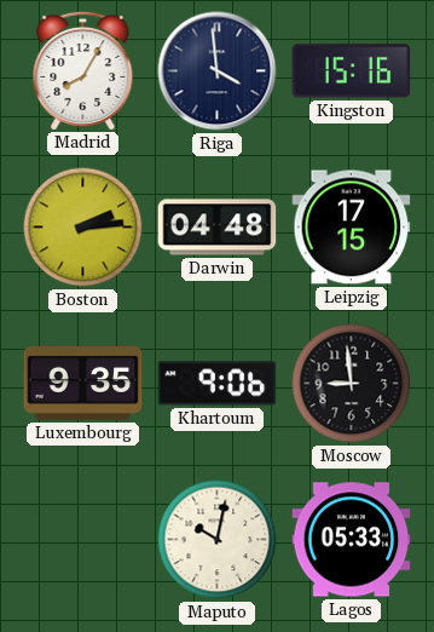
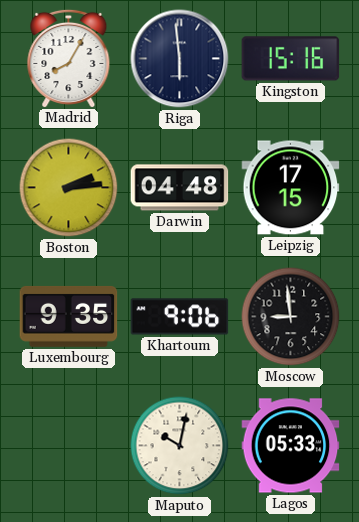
Riga: 3:59 -> 5:59 (180, 59)
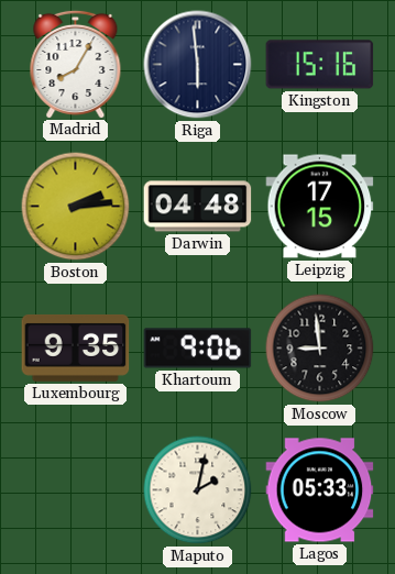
Maputo: 10:02 -> 2:02 (198, 490)
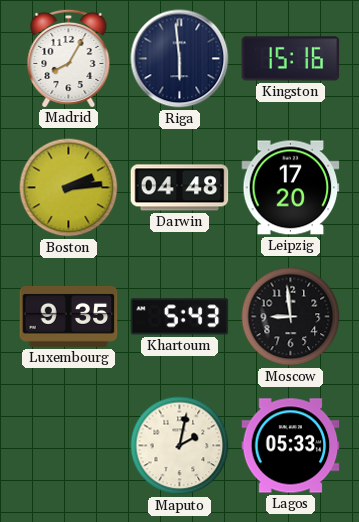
Leipzig: 17:15 -> 17:20 (291, 188)
Khartoum: 9:06 -> 5:43 (180, 317)
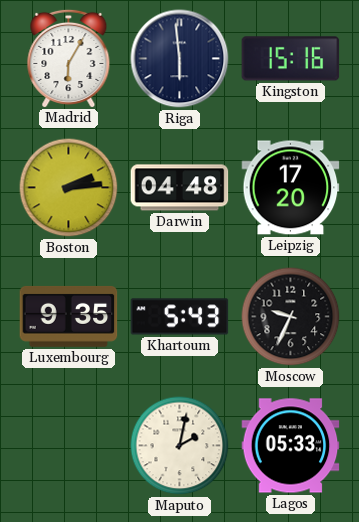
Madrid: 8:05 -> 6:05 (69, 58)
Moscow: 8:59 -> 9:34 (291, 317)
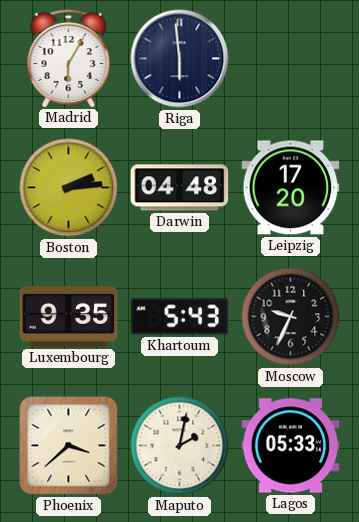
Kingston: 15:16 -> none (291, 59)
Phoenix: none -> 3:38 (69, 446)
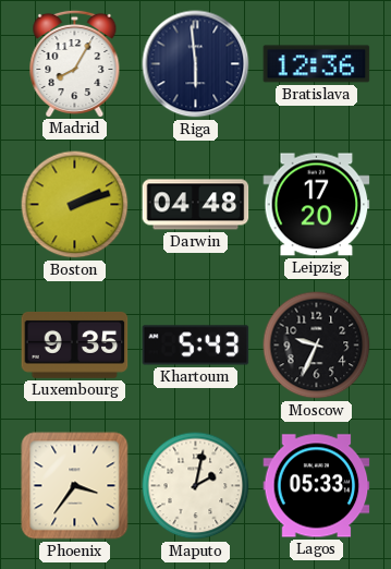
Madrid: 6:05 -> 8:05 (75, 63)
Bratislava: none -> 12:36 (317, 64)
Boston: 2:14 -> 2:12 (75, 205)
Phoenix: 3:38 -> 3:36 (75, 486)
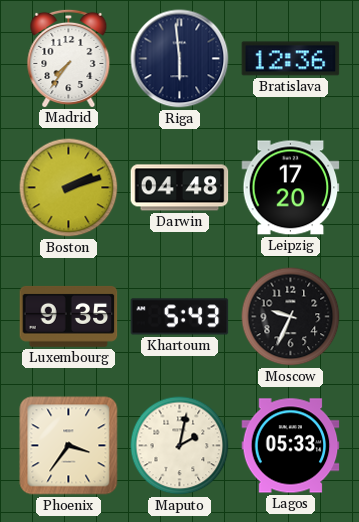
Madrid: 8:05 -> 7:36 (69, 58)
